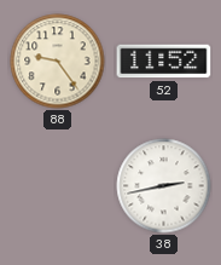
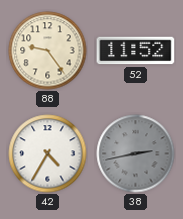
42: none -> 4:35 (48, 154)
38 dial: white -> grey (136, 154)
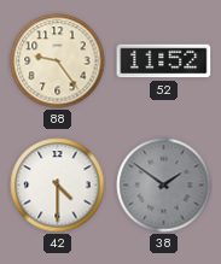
42: 4:35 -> 4:30 (58, 186)
38: 2:43 -> 1:51 (164, 186)
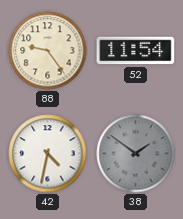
52: 11:52 -> 11:54 (136, 51)
42: 4:30 -> 4:32 (48, 154)
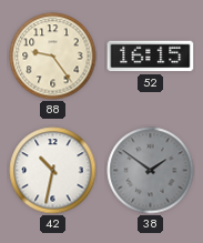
52: 11:54 -> 16:15 (151, 57)
42: 4:32 -> 10:32 (53, 171)
